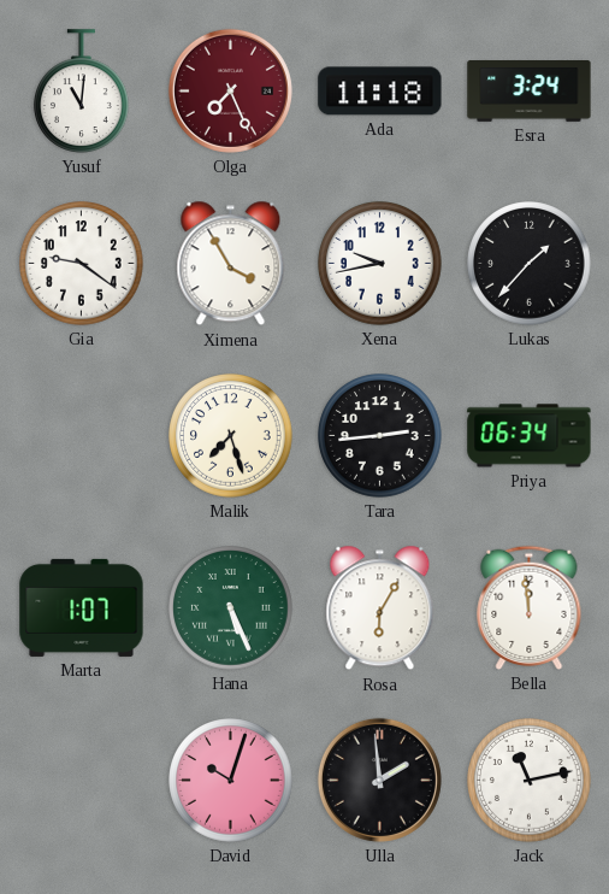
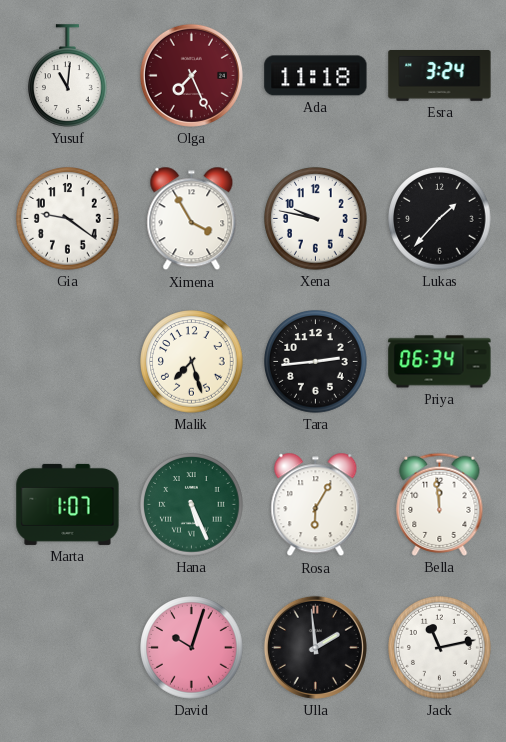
Xena: 9:43 -> 9:47 (316, 219)
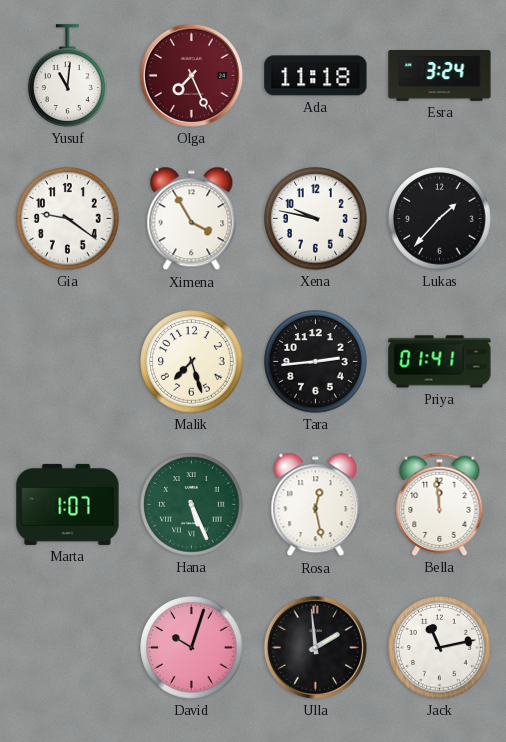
Priya: 06:34 -> 01:41 (440, 362)
Rosa: 6:05 -> 12:28 (316, 505)
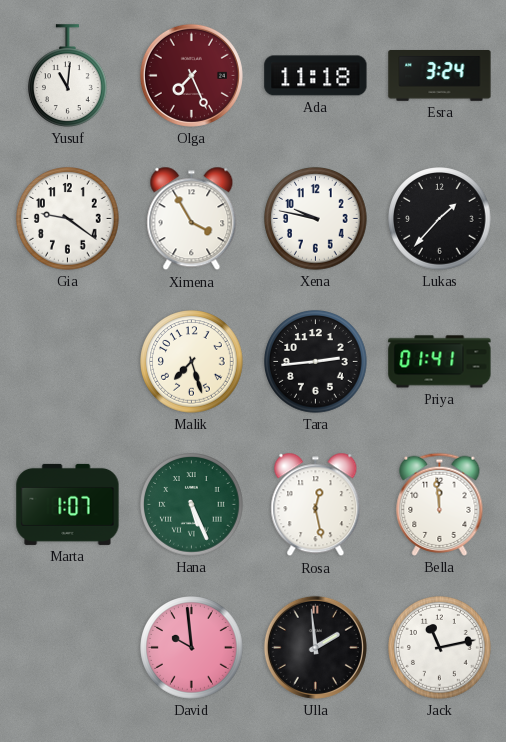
David: 10:03 -> 9:59 (192, 648)
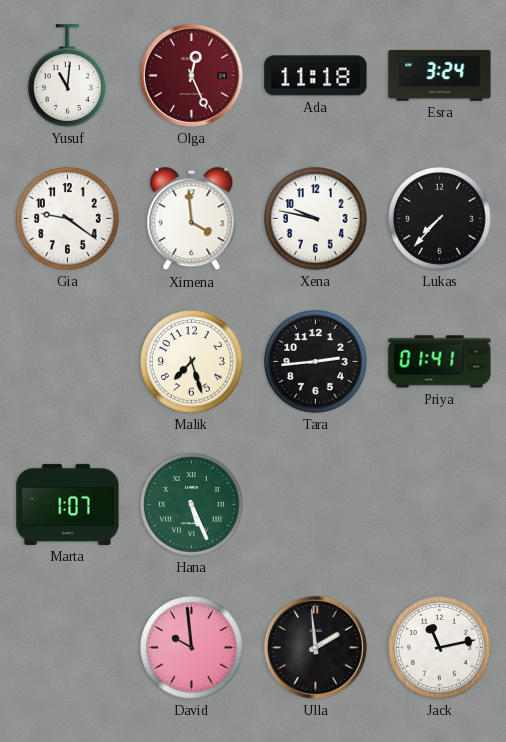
Olga: 7:26 -> 12:26 (191, 75)
Ximena: 3:55 -> 3:59 (192, 219)
Lukas: 1:37 -> 7:37 (440, 219)
Rosa: 12:28 -> none (316, 505)
Bella: 11:59 -> none (440, 504)
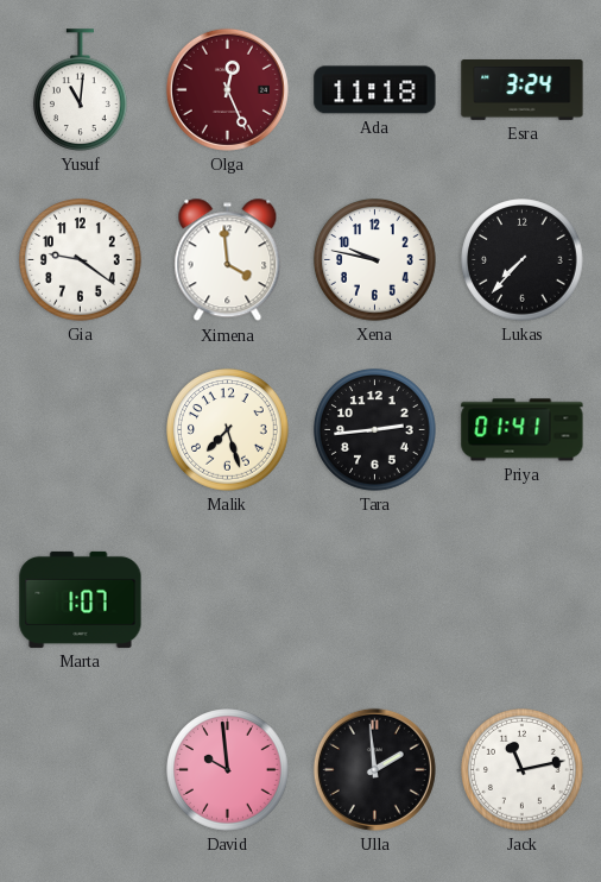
Hana: 5:26 -> none (192, 505)
